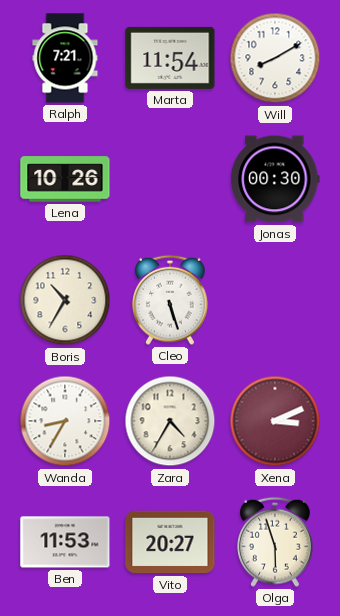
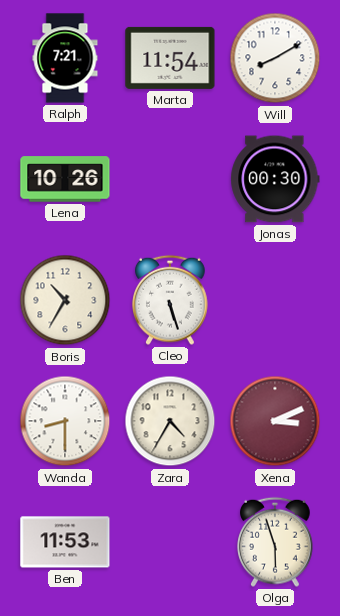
Wanda: 8:35 -> 8:30 (65, 421)
Vito: 20:27 -> none (170, 542)
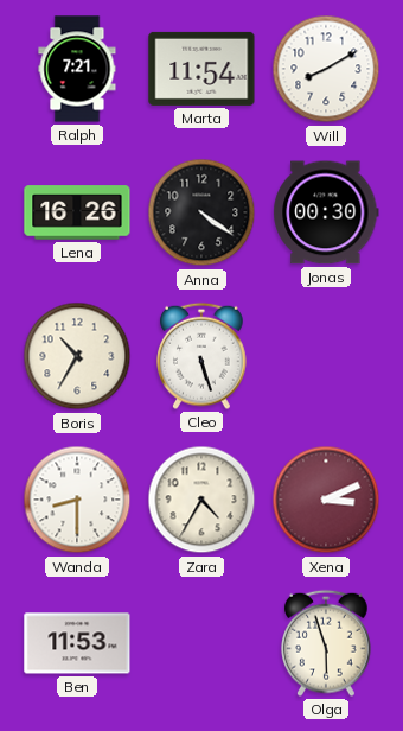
Lena: 10:26 -> 16:26 (77, 212)
Anna: none -> 4:21 (201, 212)
